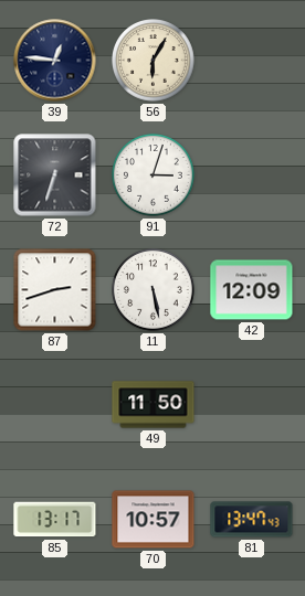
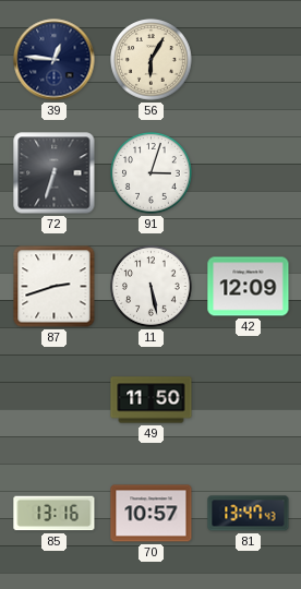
85: 13:17 -> 13:16 (55, 514)
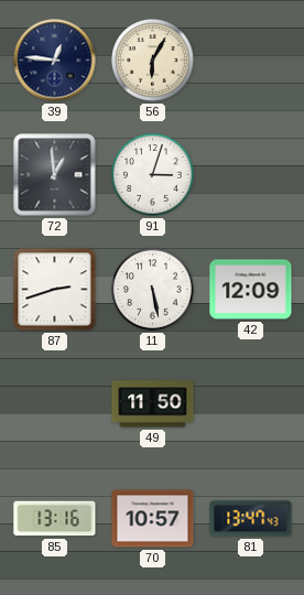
72: 6:33 -> 12:59 (55, 175)
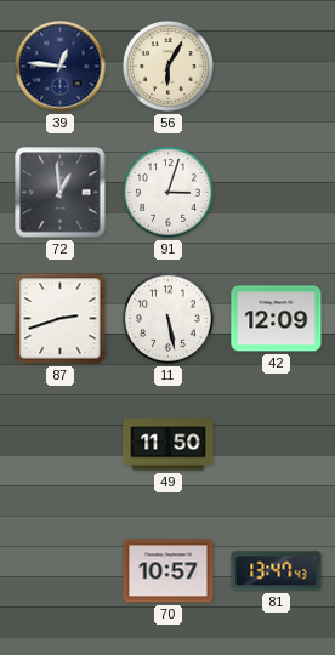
85: 13:16 -> none (55, 519)
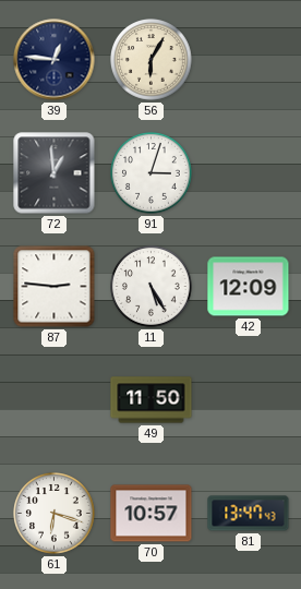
87: 2:42 -> 2:46 (55, 287)
11: 5:28 -> 5:25 (152, 287)
61: none -> 6:18 (55, 514)
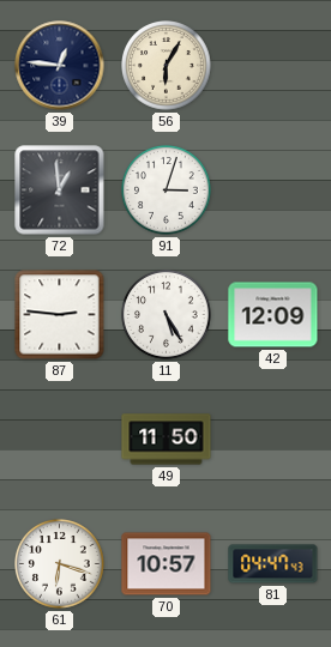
81: 13:47 -> 04:47 (273, 564)
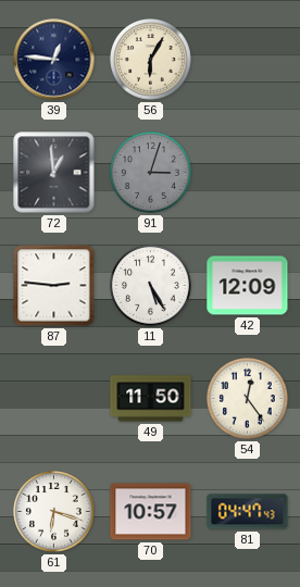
91 dial: white -> grey (151, 173)
54: none -> 12:24 (248, 399)
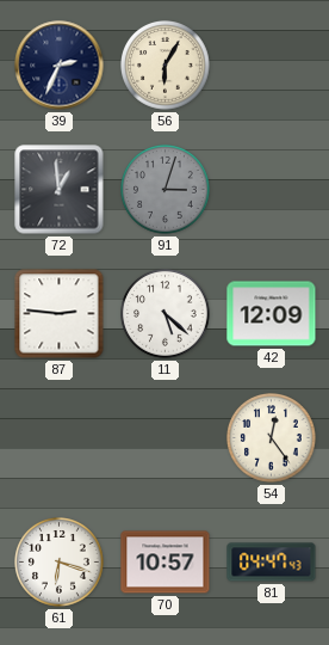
39: 12:46 -> 2:34 (60, 66)
11: 5:25 -> 5:22 (166, 314)
49: 11:50 -> none (151, 399)
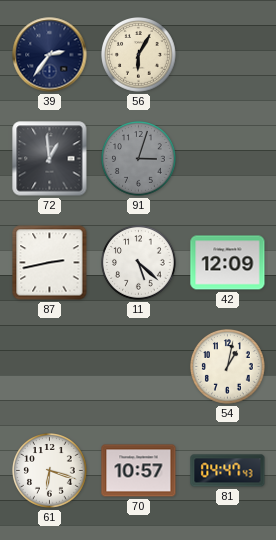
39: 2:34 -> 2:36 (50, 55)
87: 2:46 -> 2:43 (50, 263)
54: 12:24 -> 1:02 (228, 367)
